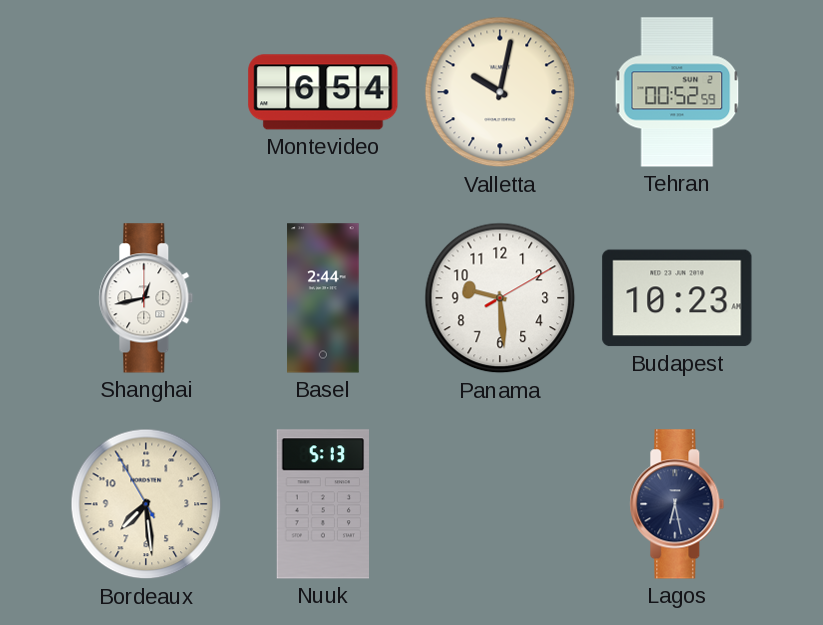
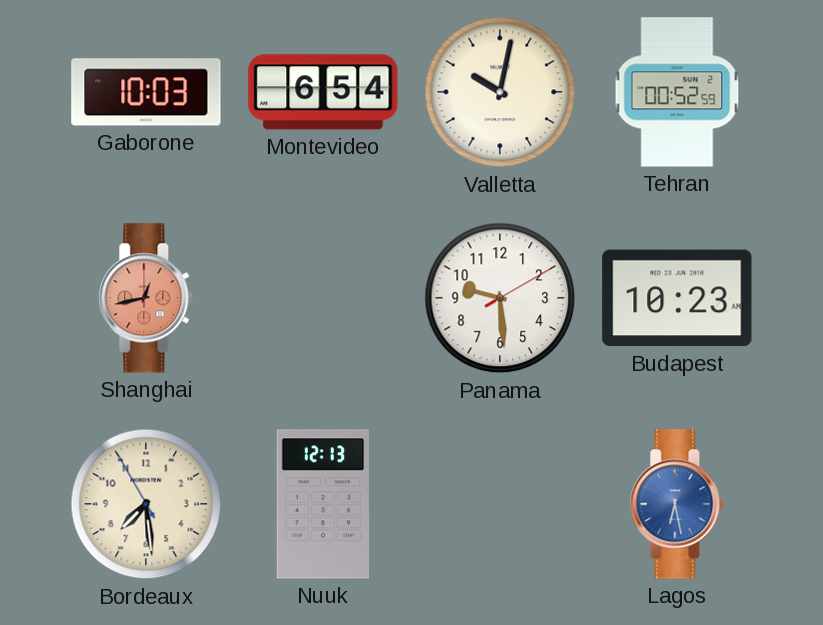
Gaborone: none -> 10:03 (146, 92)
Shanghai dial: white -> salmon (146, 298)
Basel: 2:44 -> none (323, 298)
Nuuk: 5:13 -> 12:13 (323, 504)
Lagos dial: navy -> blue (677, 504)
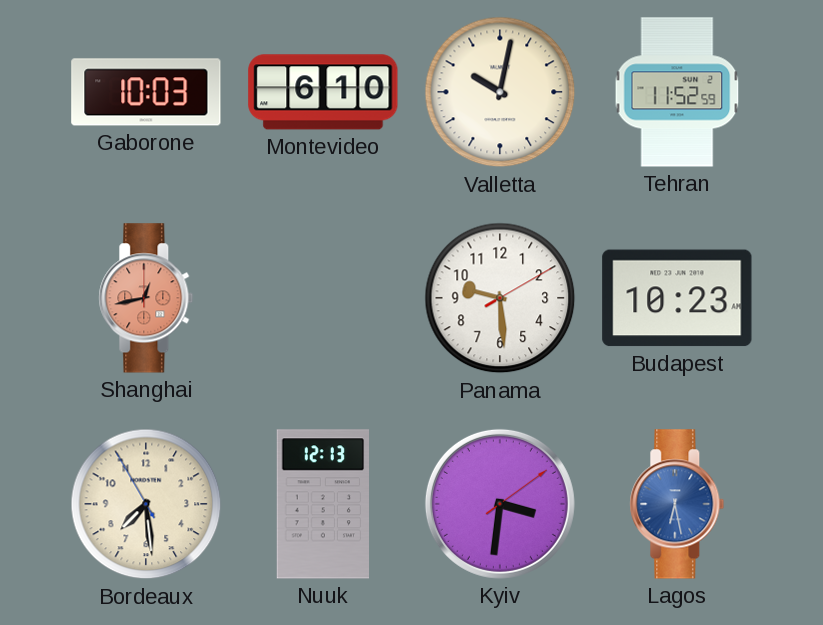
Montevideo: 6:54 -> 6:10 (323, 92)
Tehran: 00:52 -> 11:52 (677, 92)
Kyiv: none -> 3:31 (500, 504)
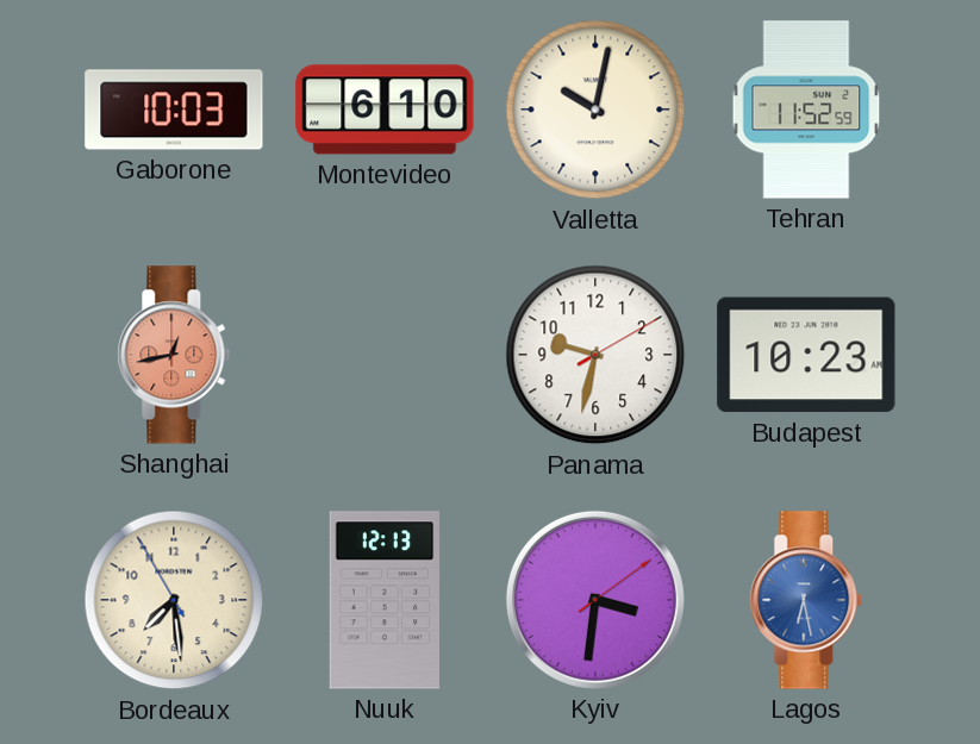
Panama: 9:29 -> 9:32 (595, 355)
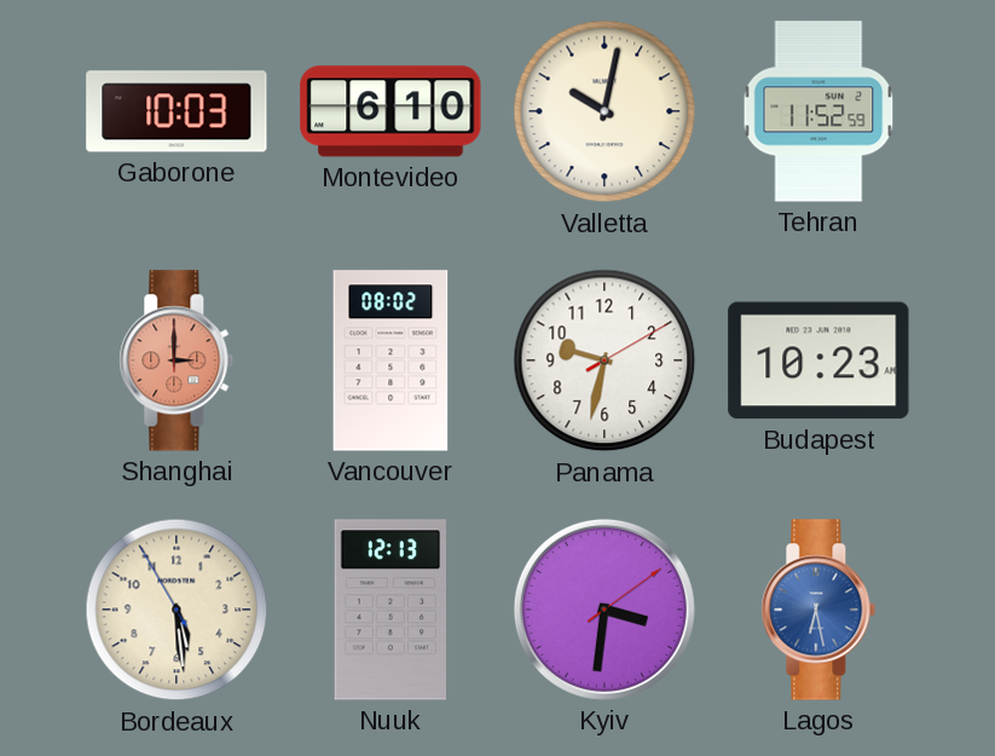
Shanghai: 12:43 -> 3:00 (177, 360)
Vancouver: none -> 08:02 (391, 360)
Bordeaux: 7:28 -> 5:28 (177, 610)
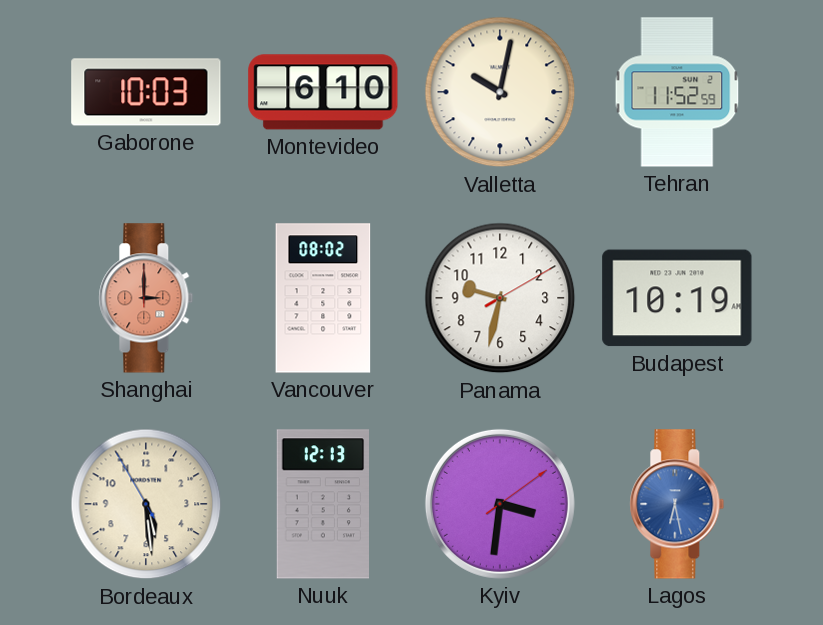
Budapest: 10:23 -> 10:19 (677, 298)
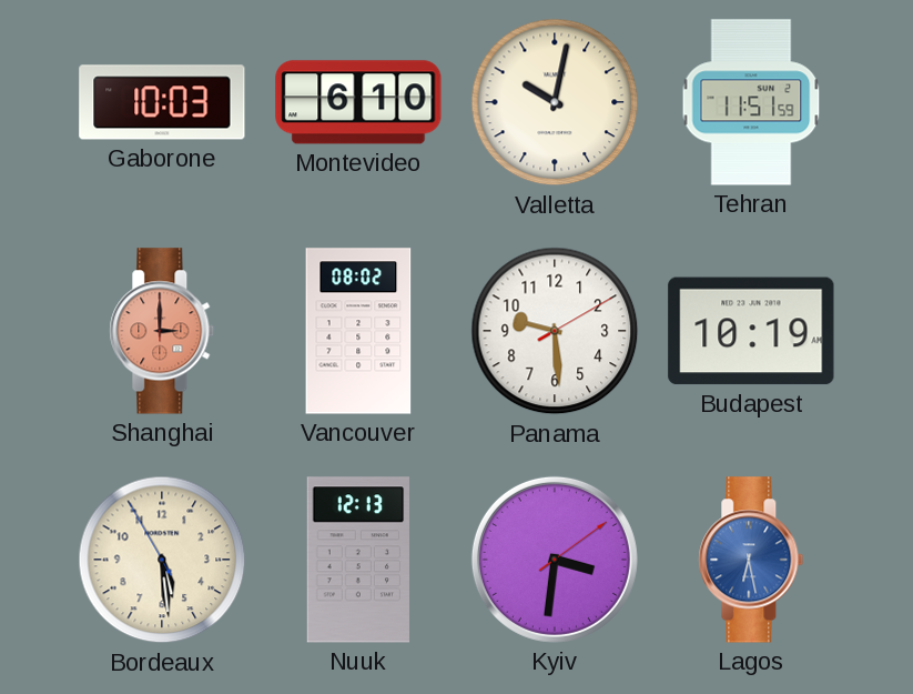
Tehran: 11:52 -> 11:51 (751, 102)
Panama: 9:32 -> 9:29 (555, 331)
